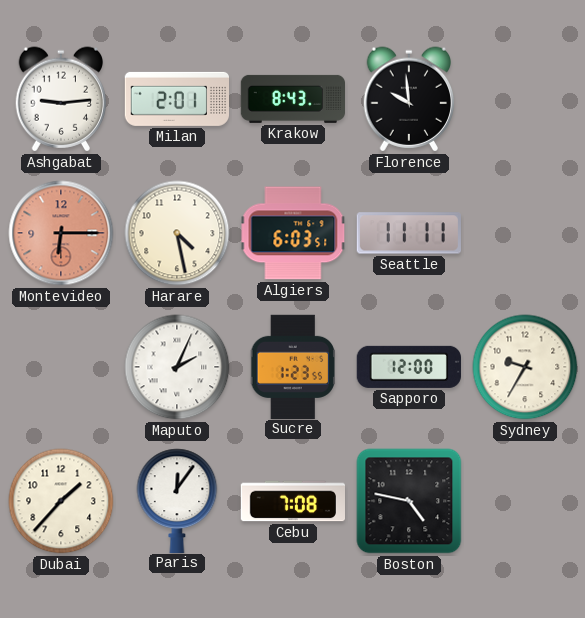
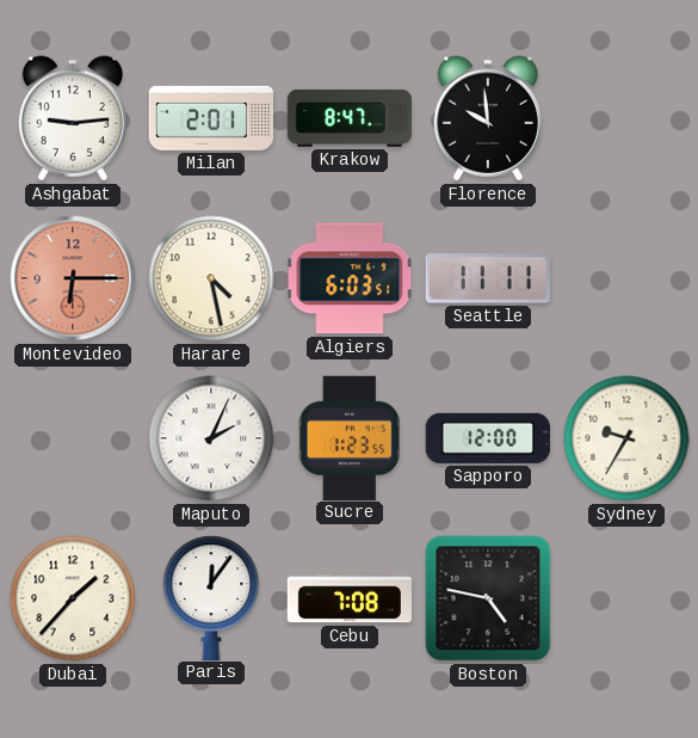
Krakow: 8:43 -> 8:47 (350, 118)
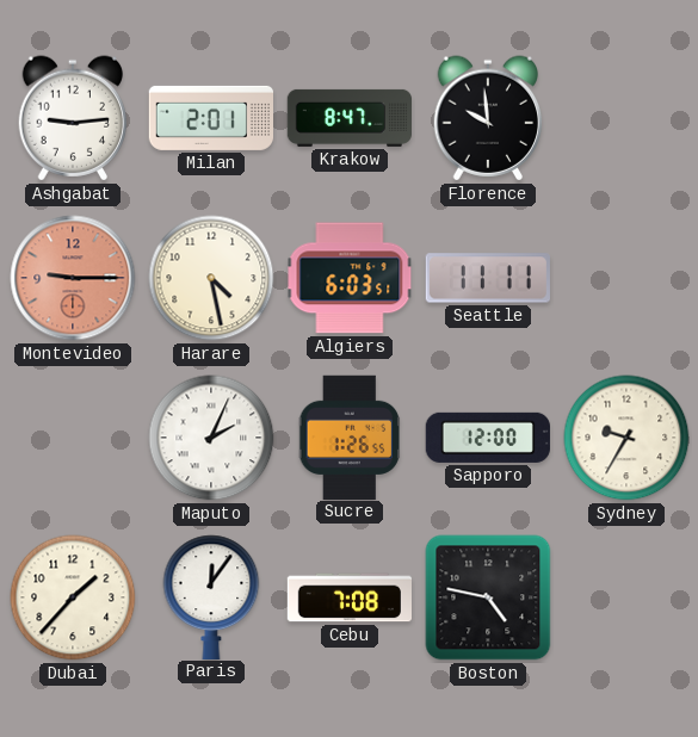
Montevideo: 6:15 -> 9:15 (73, 278)
Sucre: 1:23 -> 1:26 (348, 436)
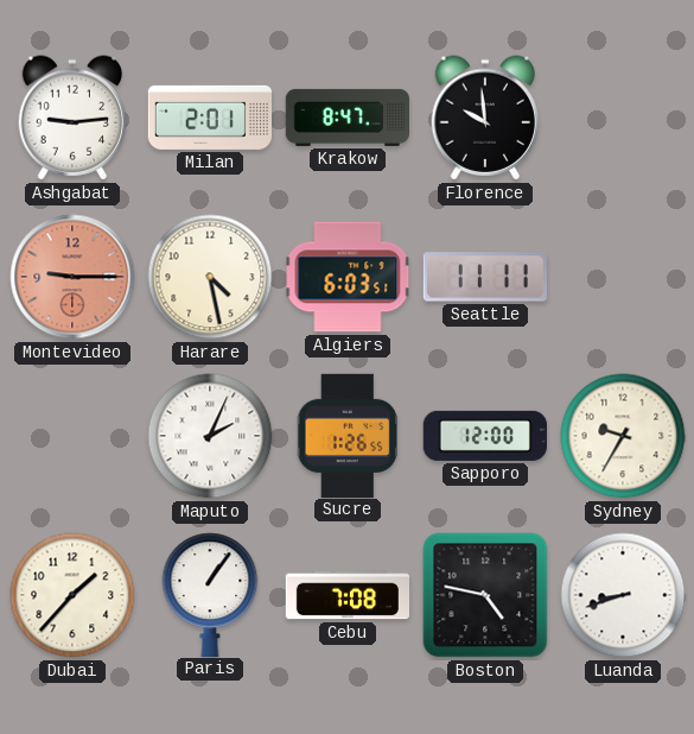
Paris: 12:06 -> 1:06 (210, 594)
Luanda: none -> 8:42 (623, 595)
